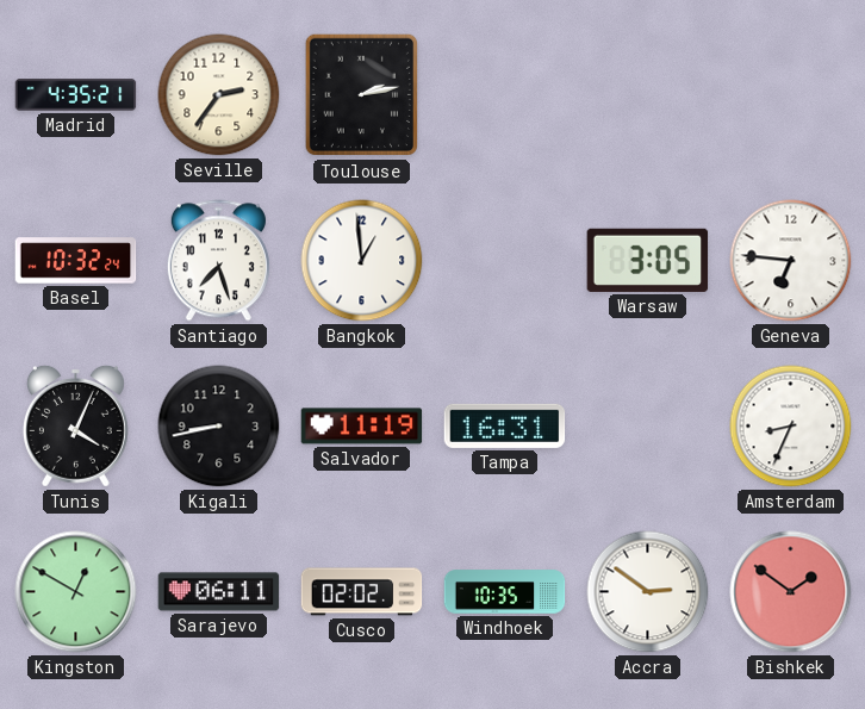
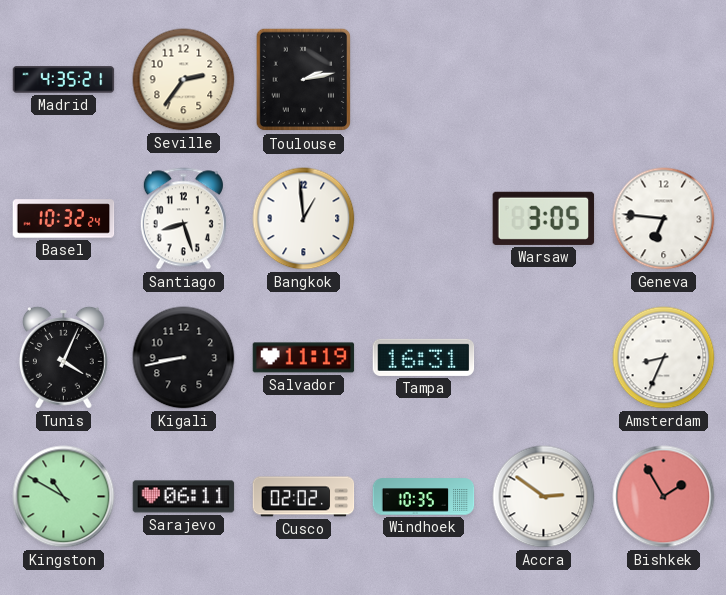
Santiago: 7:27 -> 8:27 (183, 219)
Kingston: 12:50 -> 10:50 (64, 497)
Bishkek: 1:51 -> 1:55 (664, 497)
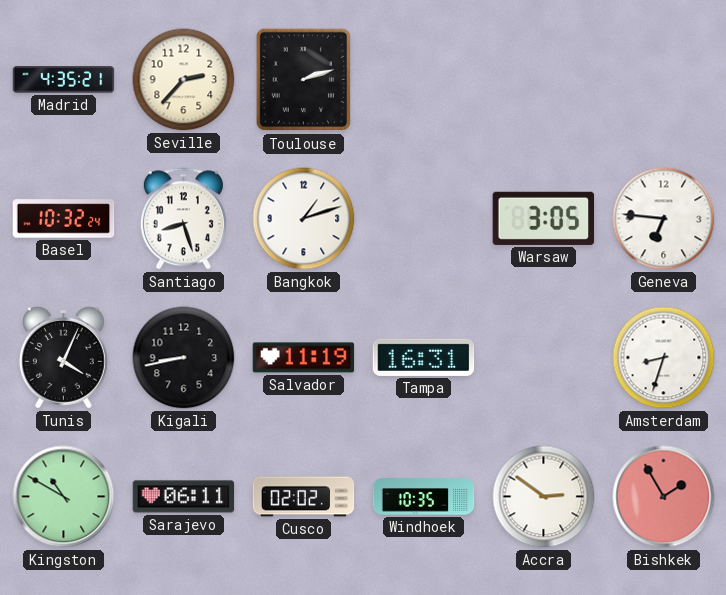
Seville: 2:36 -> 2:37 (184, 80)
Toulouse: 2:13 -> 2:12 (303, 80)
Bangkok: 12:59 -> 1:12 (304, 219)
Amsterdam: 8:34 -> 8:33 (664, 358)
